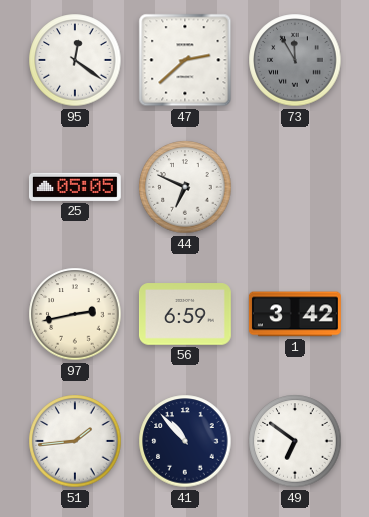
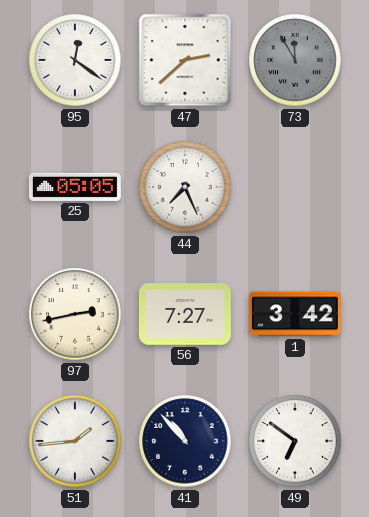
44: 6:49 -> 7:26 (185, 187)
56: 6:59 -> 7:27 (185, 314)
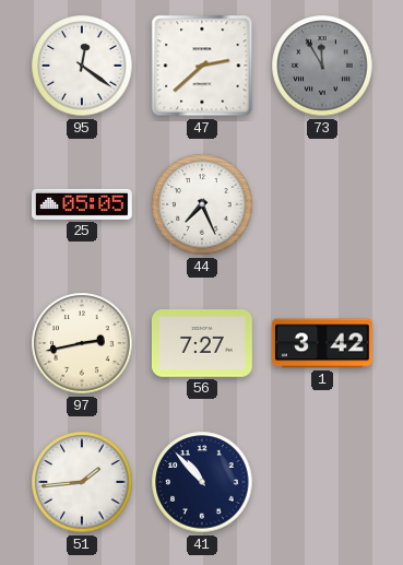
49: 6:51 -> none (295, 441)
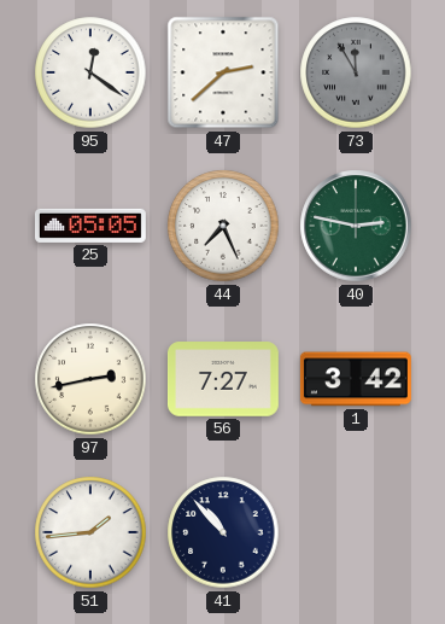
40: none -> 2:47 (356, 226)
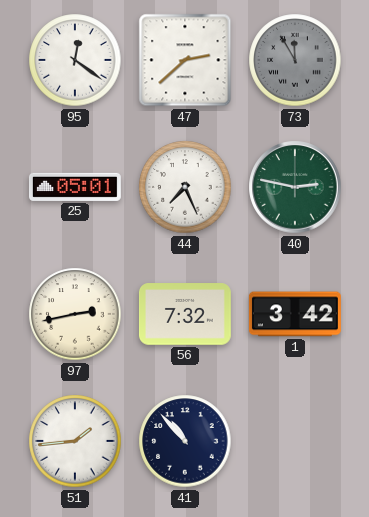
25: 05:05 -> 05:01 (75, 187)
56: 7:27 -> 7:32 (185, 314)
